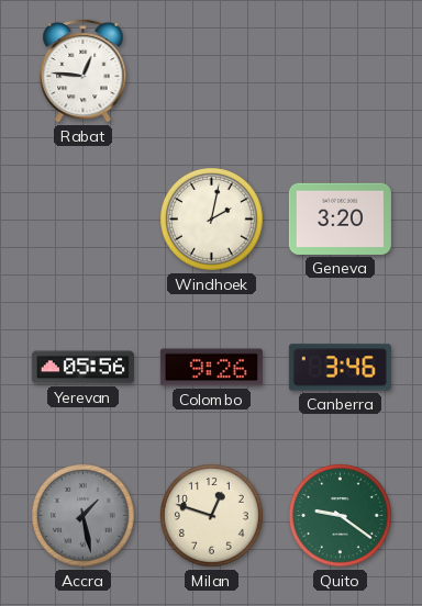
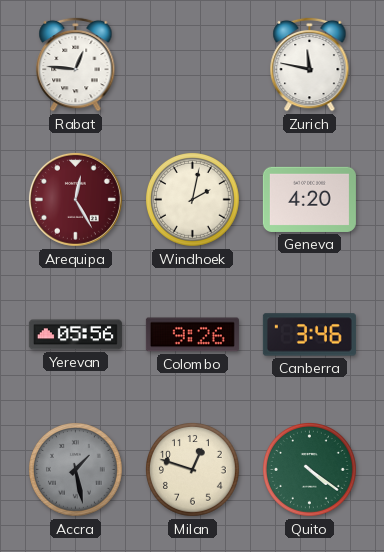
Zurich: none -> 11:47 (310, 64)
Arequipa: none -> 12:25 (75, 199)
Geneva: 3:20 -> 4:20 (309, 199)
Quito: 9:21 -> 4:21 (310, 470)
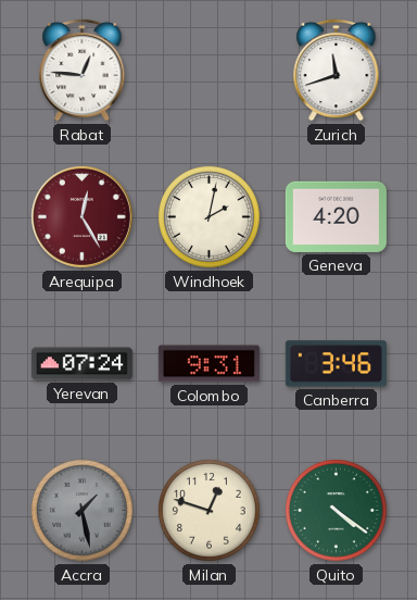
Zurich: 11:47 -> 11:42 (337, 70)
Yerevan: 05:56 -> 07:24 (81, 364)
Colombo: 9:26 -> 9:31 (208, 364)
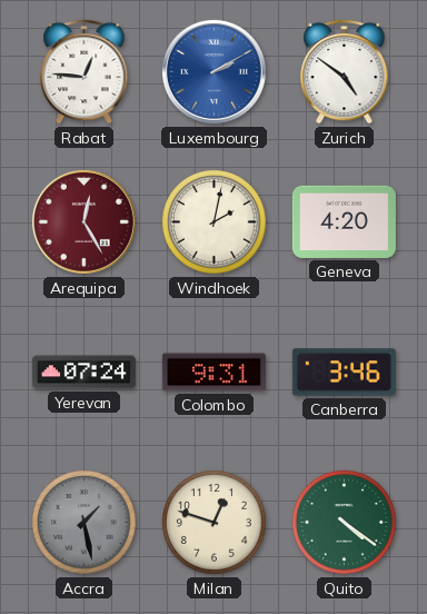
Luxembourg: none -> 2:10 (213, 71)
Zurich: 11:42 -> 4:51 (345, 71)
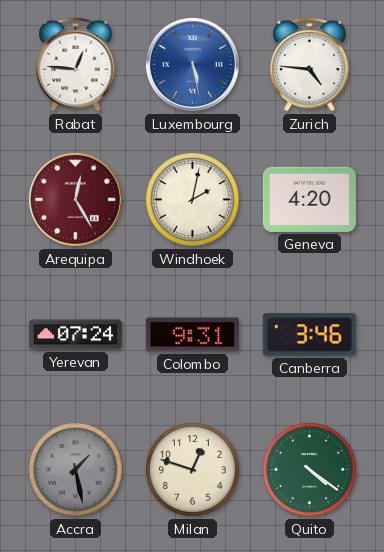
Luxembourg: 2:10 -> 5:28 (192, 64)
Zurich: 4:51 -> 4:46 (310, 64)
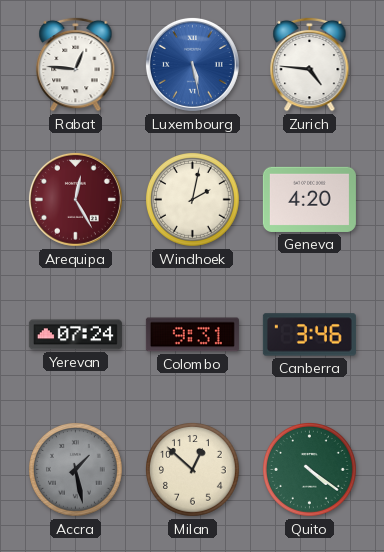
Milan: 12:48 -> 12:52 (193, 470)
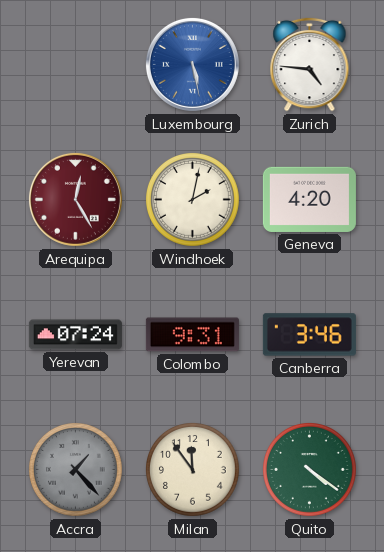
Rabat: 12:46 -> none (76, 64)
Accra: 1:28 -> 1:23 (76, 470)
Milan: 12:52 -> 11:54 (193, 470)
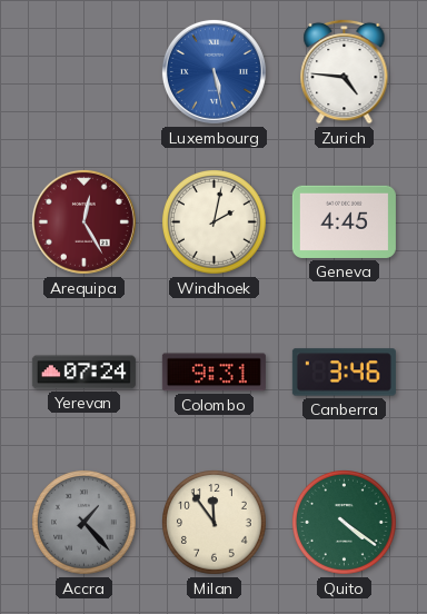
Geneva: 4:20 -> 4:45 (344, 221)
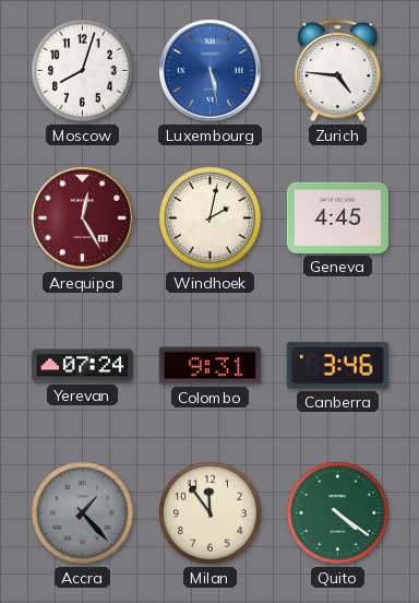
Moscow: none -> 8:03 (83, 71)
